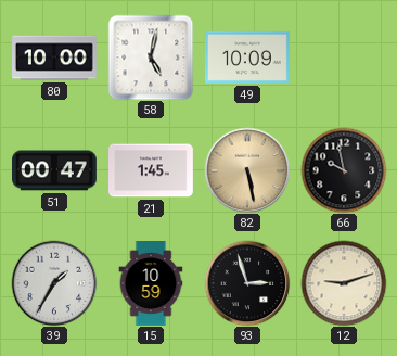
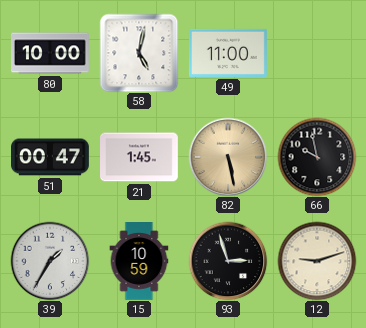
49: 10:09 -> 11:00 (228, 53)
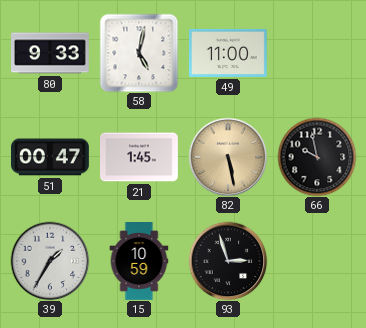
80: 10:00 -> 9:33 (51, 53)
12: 9:12 -> none (317, 261)
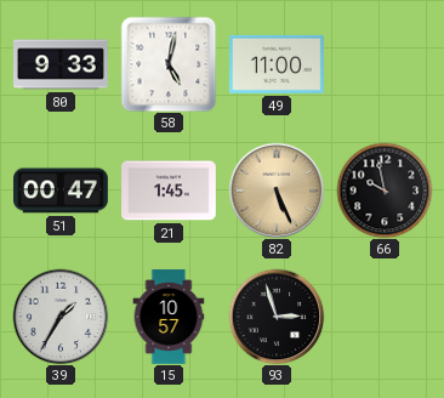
82: 5:28 -> 5:26 (277, 191)
15: 10:59 -> 10:57 (169, 318)
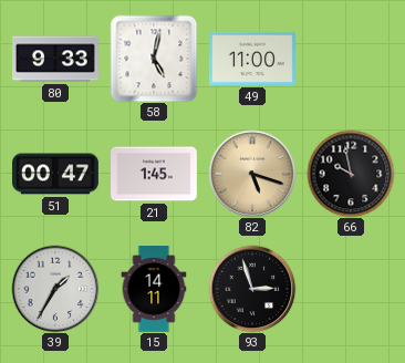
82: 5:26 -> 5:18 (252, 174)
15: 10:57 -> 14:11 (154, 290)
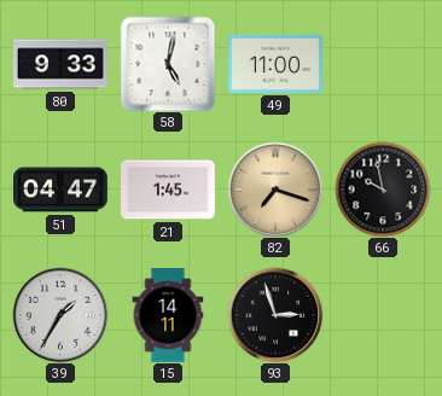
51: 00:47 -> 04:47 (62, 190)
82: 5:18 -> 7:18 (275, 190)
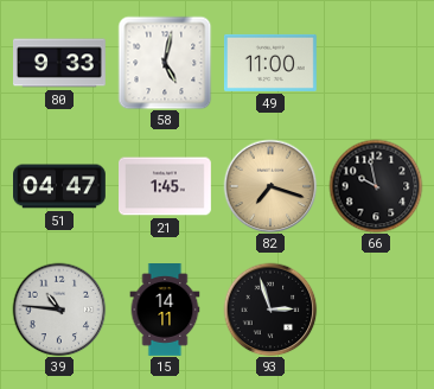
39: 1:35 -> 10:46 (59, 310)
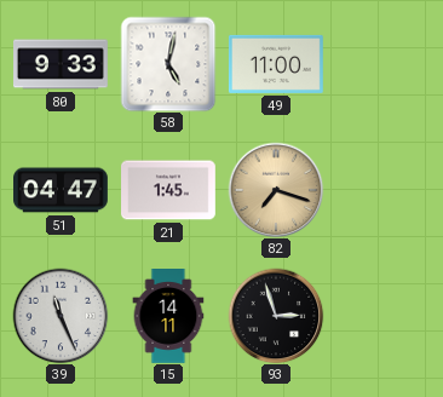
66: 9:58 -> none (376, 186)
39: 10:46 -> 11:26 (61, 316)
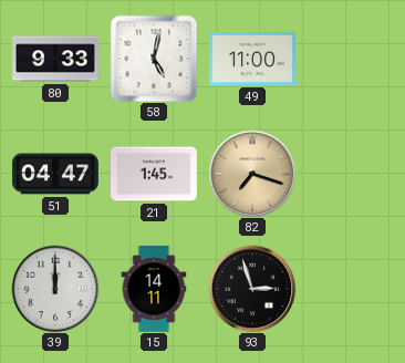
39: 11:26 -> 12:00 (55, 289)
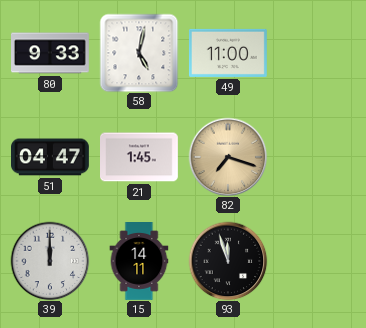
93: 2:57 -> 11:57 (228, 261)
